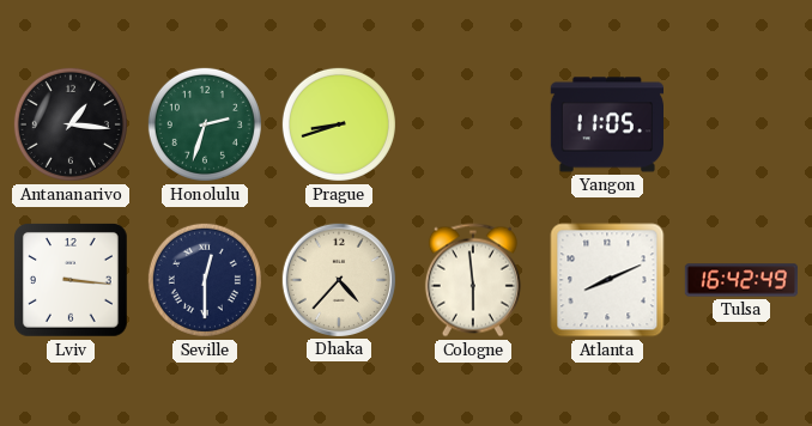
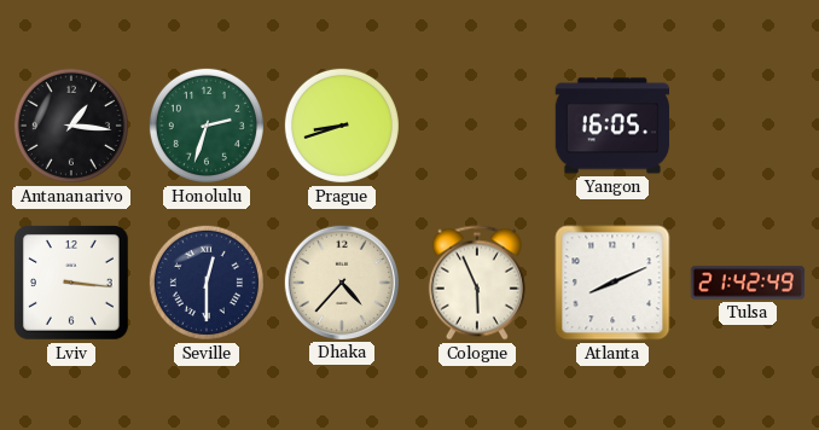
Yangon: 11:05 -> 16:05 (611, 126)
Cologne: 5:59 -> 5:56 (477, 283)
Tulsa: 16:42 -> 21:42 (748, 283)
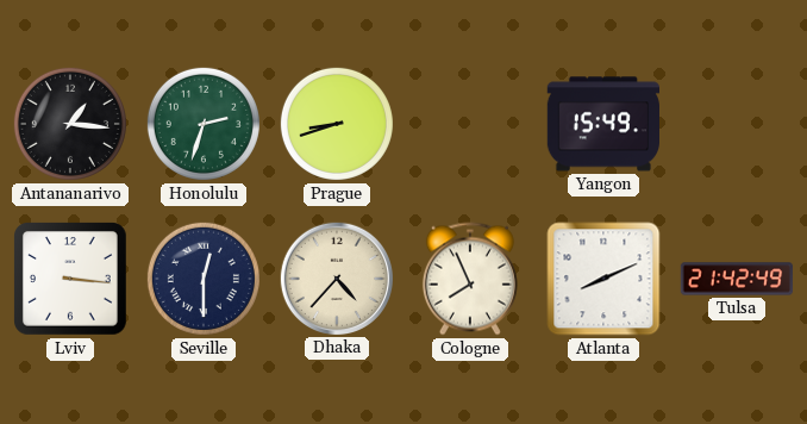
Yangon: 16:05 -> 15:49 (602, 124)
Cologne: 5:56 -> 7:56 (470, 279)
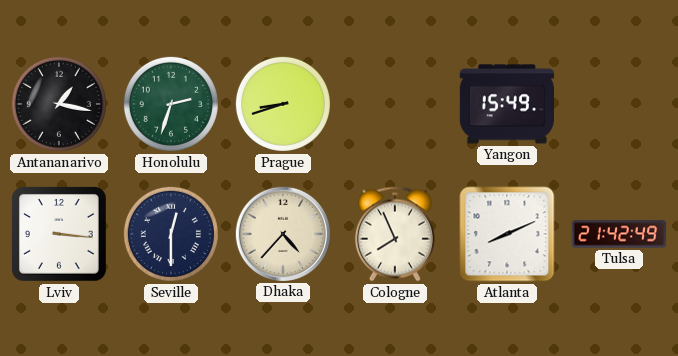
Antananarivo: 1:16 -> 1:17 (59, 104)
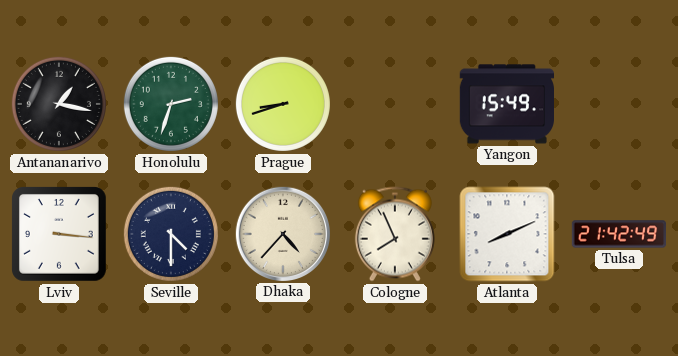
Seville: 12:30 -> 4:30 (171, 234)
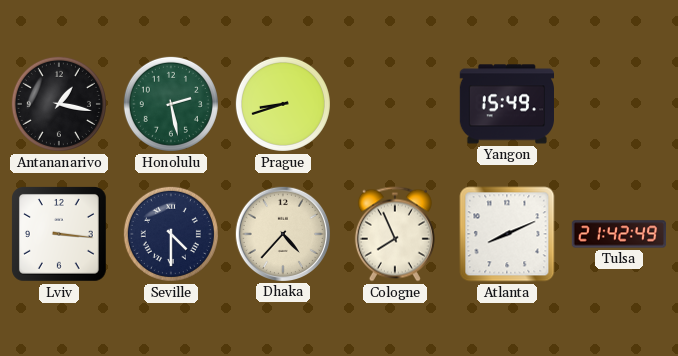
Honolulu: 2:33 -> 2:28 (171, 104)
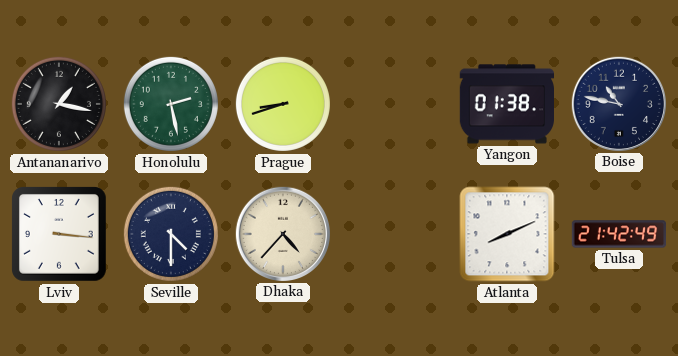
Yangon: 15:49 -> 01:38 (506, 104)
Boise: none -> 10:47 (618, 103)
Cologne: 7:56 -> none (395, 234)
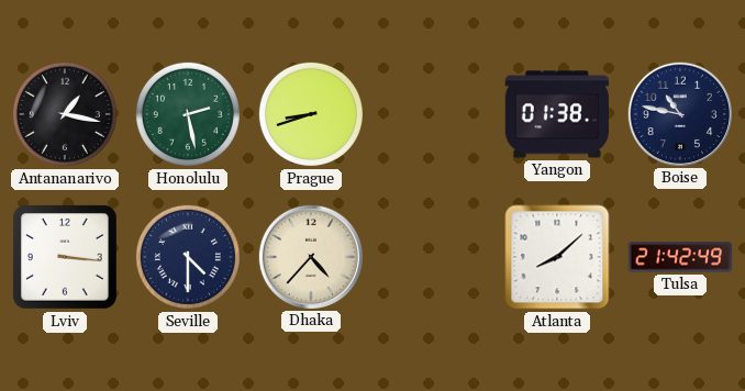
Atlanta: 8:11 -> 8:08 (557, 257)
